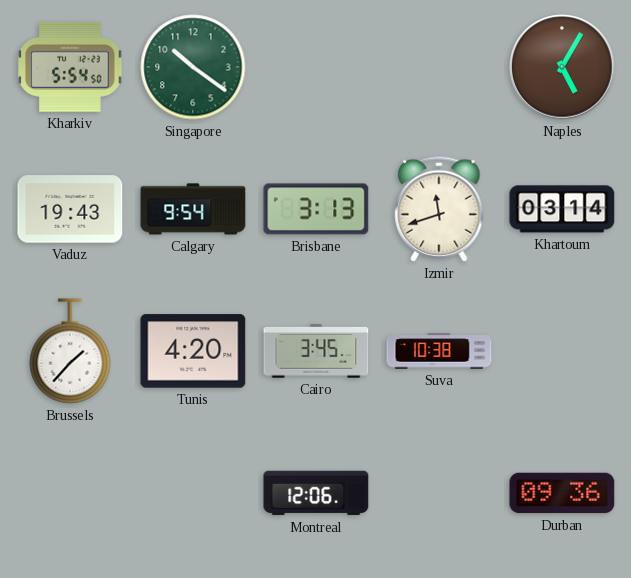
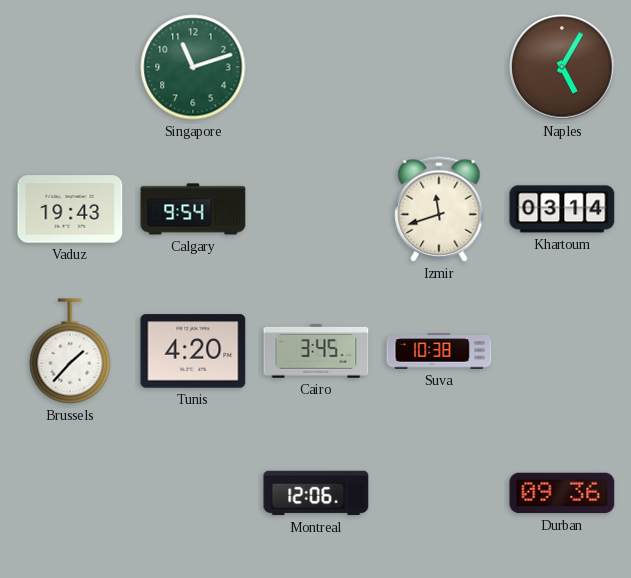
Kharkiv: 5:54 -> none (70, 68)
Singapore: 10:21 -> 11:12 (193, 67)
Brisbane: 3:13 -> none (316, 209)
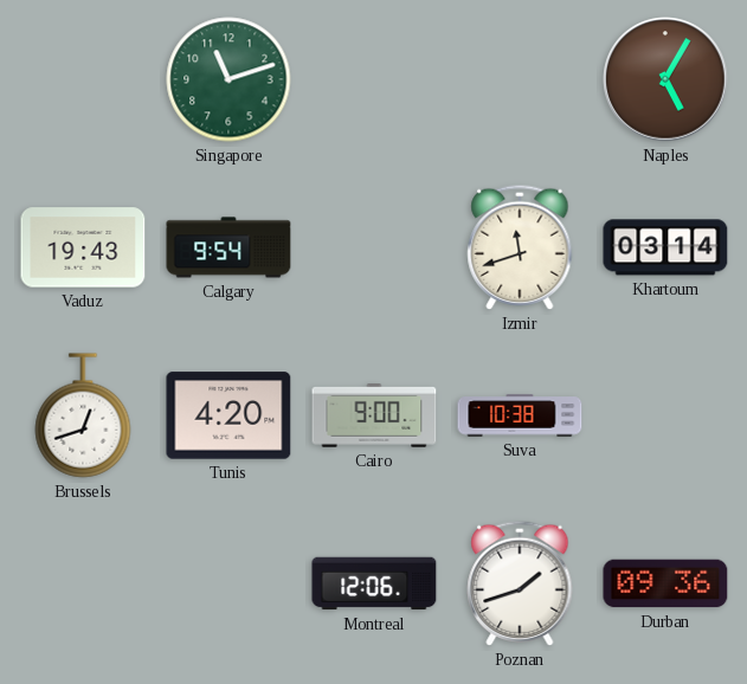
Brussels: 1:37 -> 12:42 (83, 415)
Cairo: 3:45 -> 9:00 (374, 417)
Poznan: none -> 1:42 (520, 583)
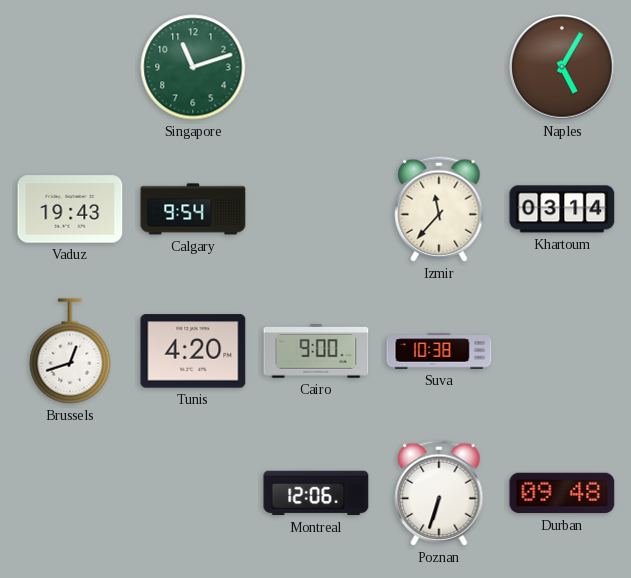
Izmir: 11:42 -> 11:37 (439, 209)
Poznan: 1:42 -> 6:33 (439, 493)
Durban: 09:36 -> 09:48 (562, 493)
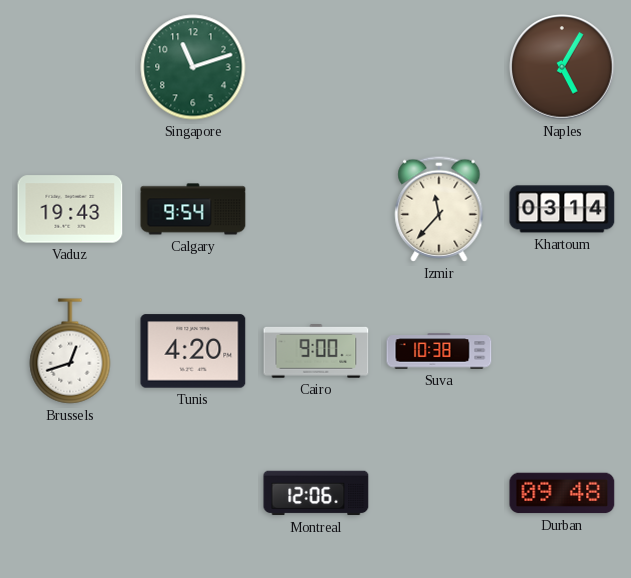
Poznan: 6:33 -> none (439, 493)
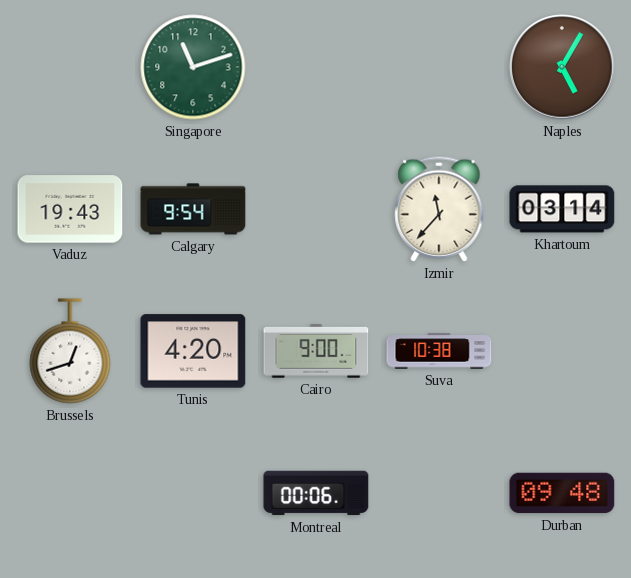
Montreal: 12:06 -> 00:06 (316, 493)
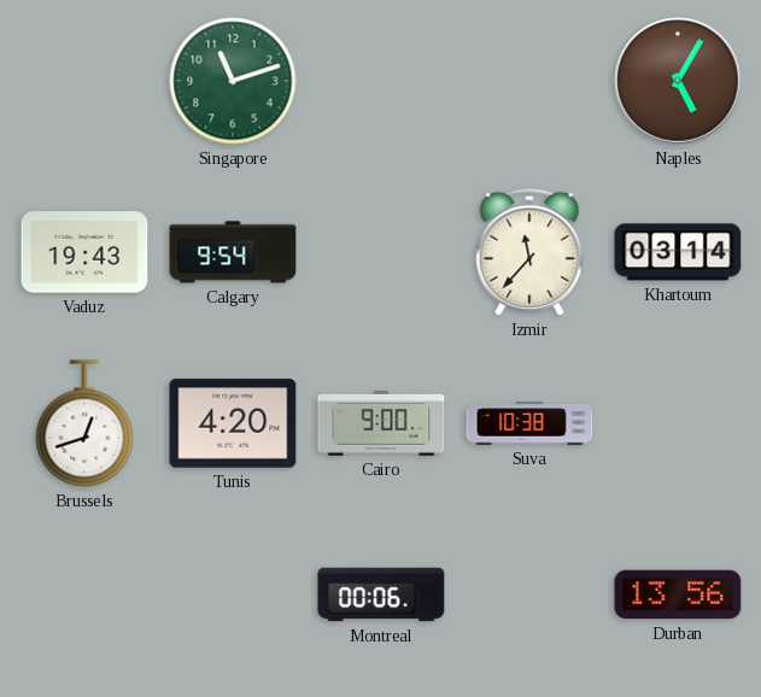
Durban: 09:48 -> 13:56 (678, 594)
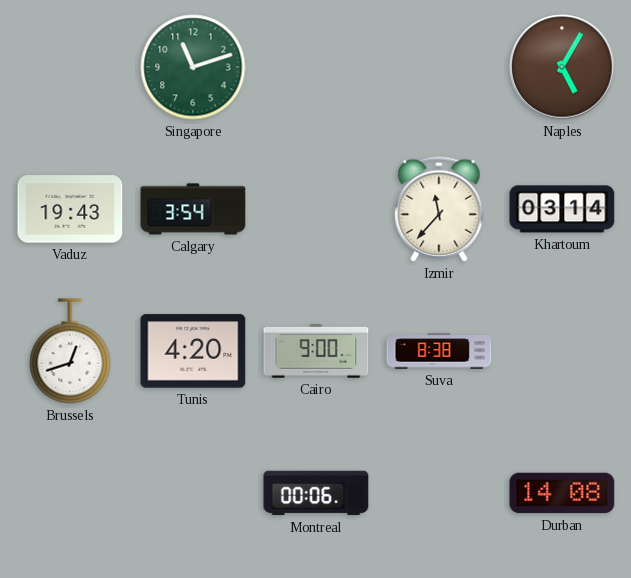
Calgary: 9:54 -> 3:54 (193, 209)
Suva: 10:38 -> 8:38 (439, 351)
Durban: 13:56 -> 14:08 (562, 493)
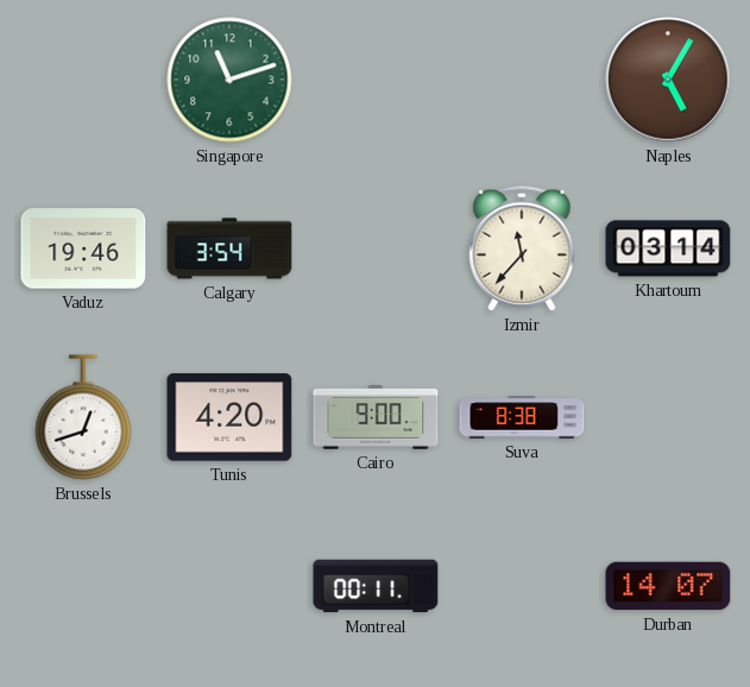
Vaduz: 19:43 -> 19:46 (83, 248)
Montreal: 00:06 -> 00:11 (376, 586)
Durban: 14:08 -> 14:07 (668, 586)
